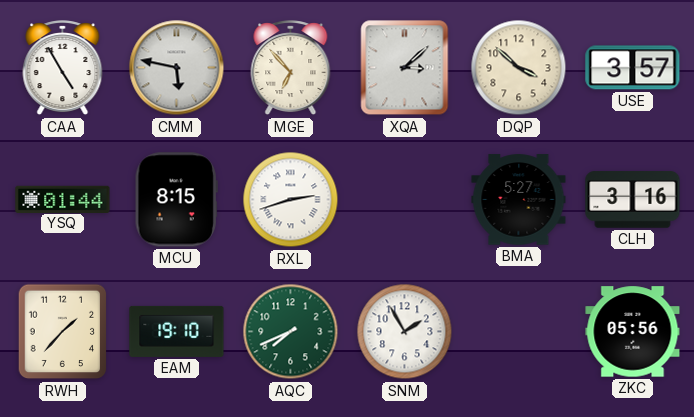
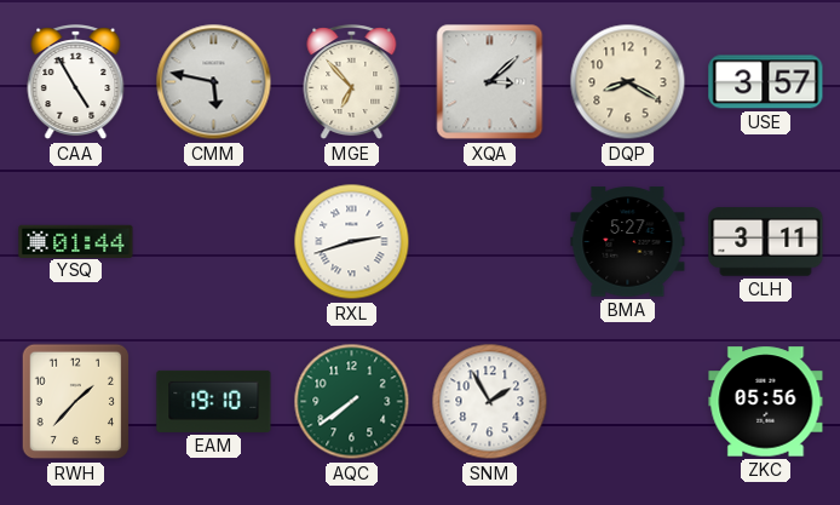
DQP: 3:52 -> 8:20 (628, 82)
MCU: 8:15 -> none (176, 200)
CLH: 3:16 -> 3:11 (766, 242)
AQC: 7:41 -> 7:39 (352, 402)
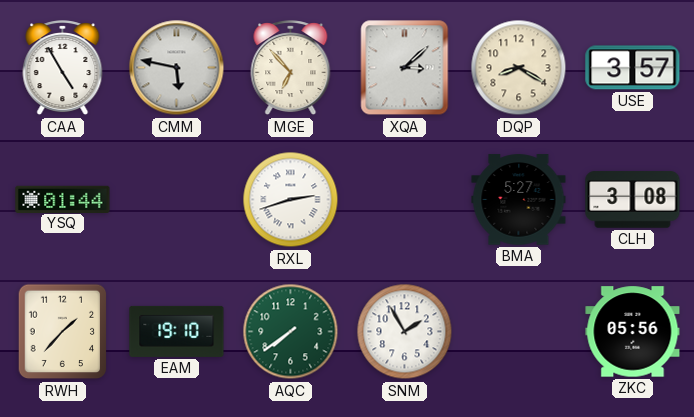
CLH: 3:11 -> 3:08 (633, 200)
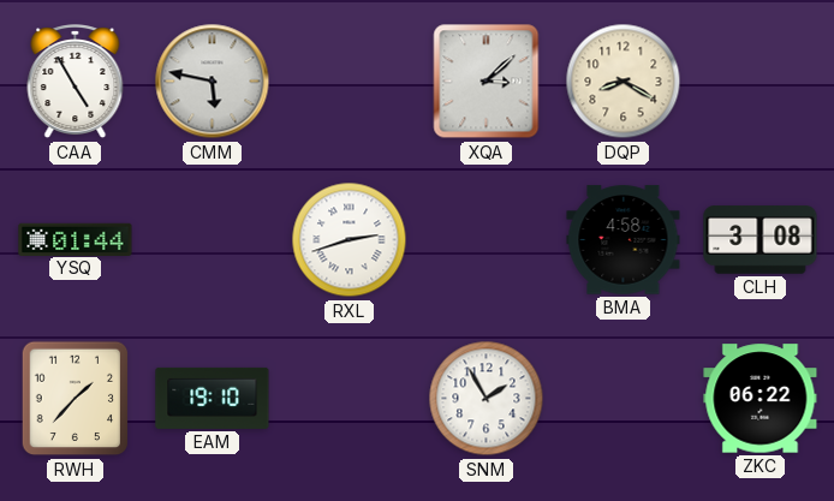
MGE: 6:53 -> none (291, 68)
USE: 3:57 -> none (633, 68)
BMA: 5:27 -> 4:58 (624, 240)
AQC: 7:39 -> none (291, 332)
ZKC: 05:56 -> 06:22 (761, 399)
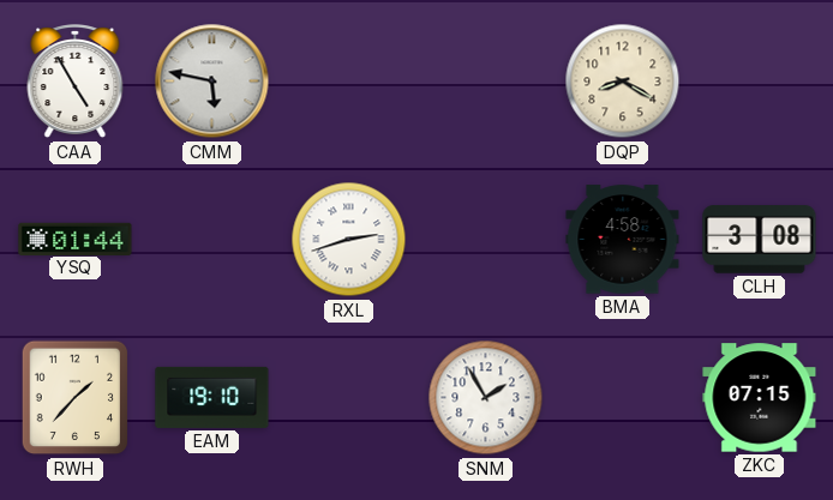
XQA: 3:08 -> none (487, 82)
ZKC: 06:22 -> 07:15 (760, 398)
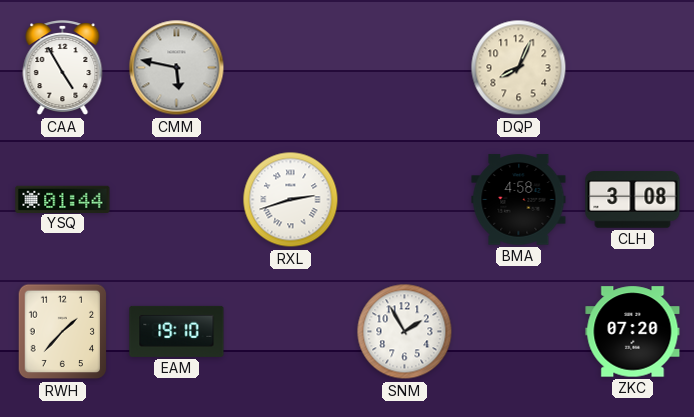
DQP: 8:20 -> 8:04 (519, 68)
ZKC: 07:15 -> 07:20 (633, 332)
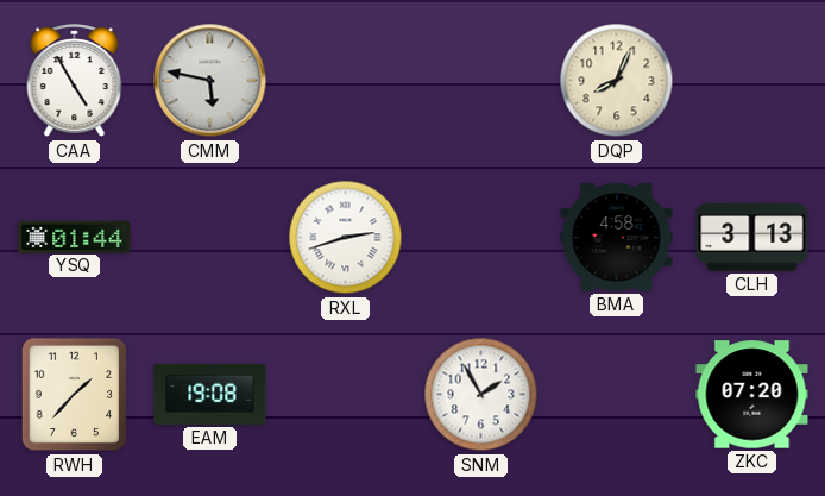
CLH: 3:08 -> 3:13 (752, 238)
EAM: 19:10 -> 19:08 (210, 394)
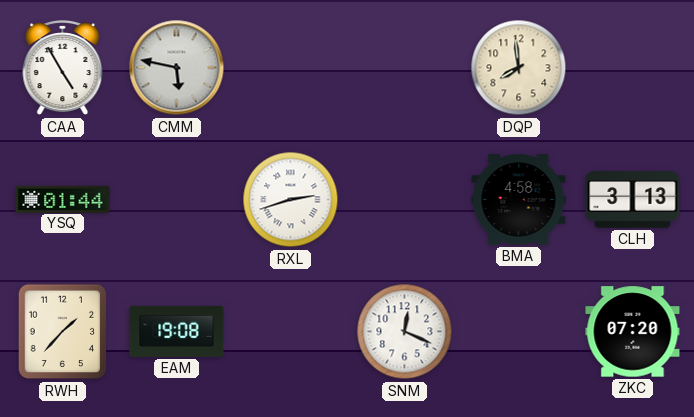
DQP: 8:04 -> 7:59 (519, 68)
SNM: 1:55 -> 12:19 (405, 332)
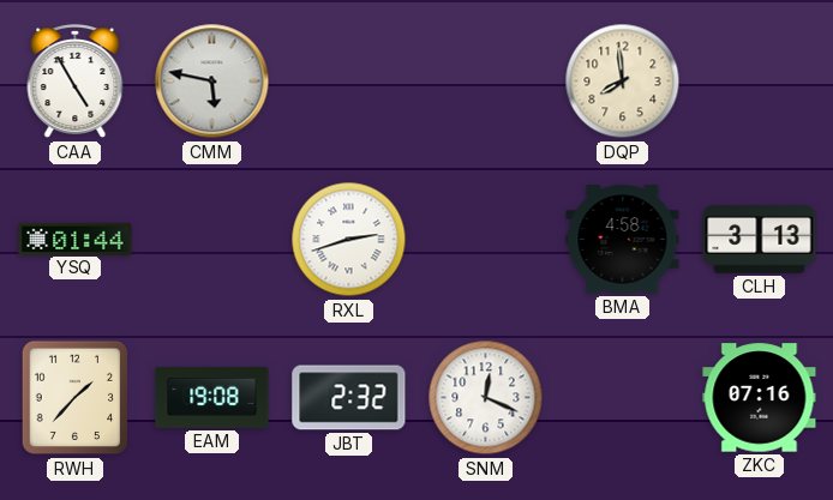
JBT: none -> 2:32 (349, 398)
ZKC: 07:20 -> 07:16 (760, 398)
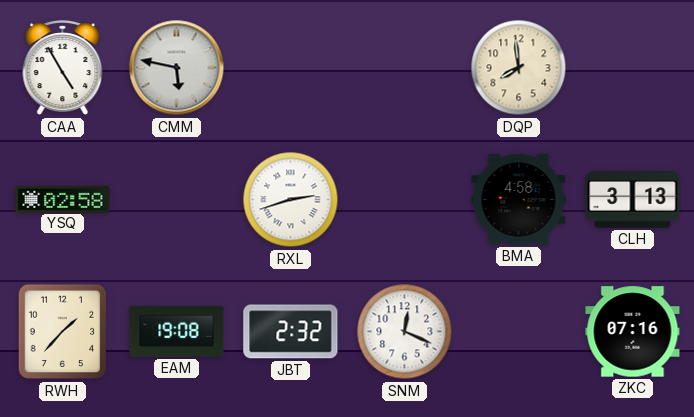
YSQ: 01:44 -> 02:58 (63, 199)
